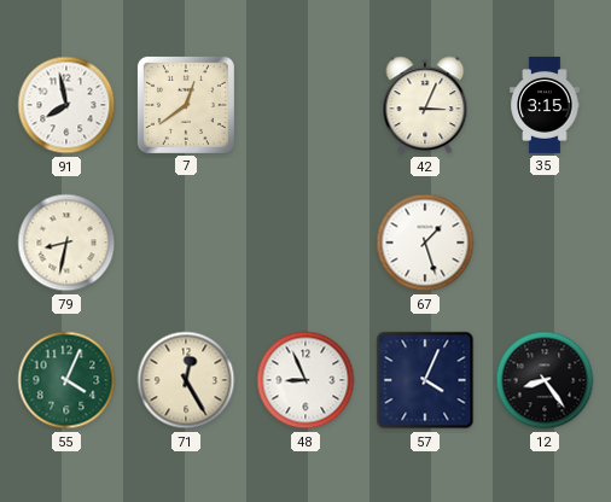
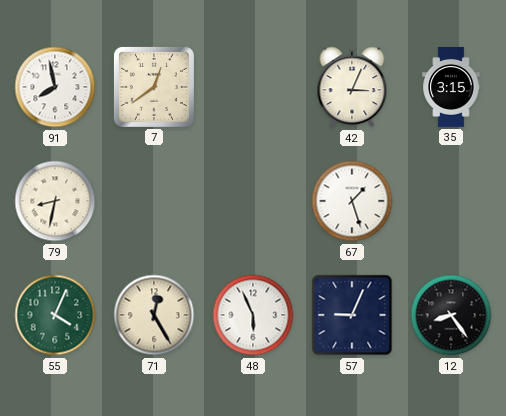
48: 8:56 -> 5:56 (253, 315)
57: 4:04 -> 9:04 (352, 315)
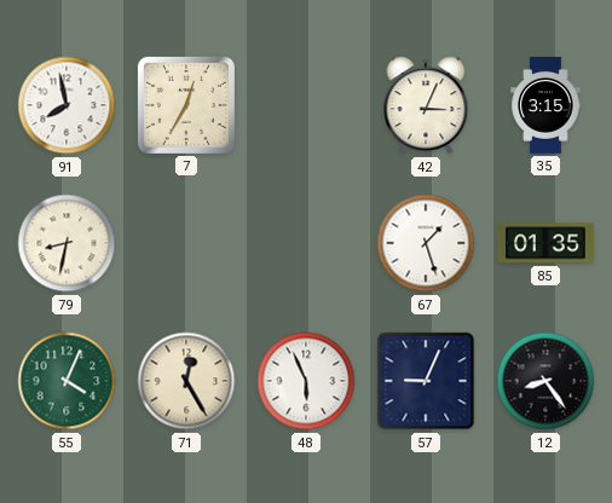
7: 12:39 -> 12:35 (186, 105)
85: none -> 01:35 (545, 243)
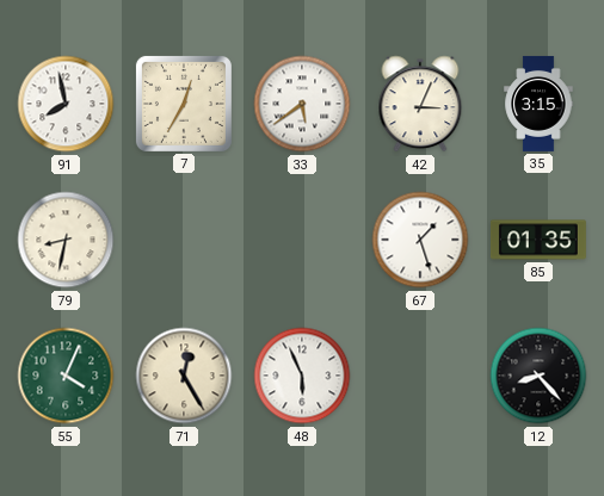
33: none -> 5:39 (302, 104)
57: 9:04 -> none (426, 381)
12: 8:24 -> 8:23 (538, 376)
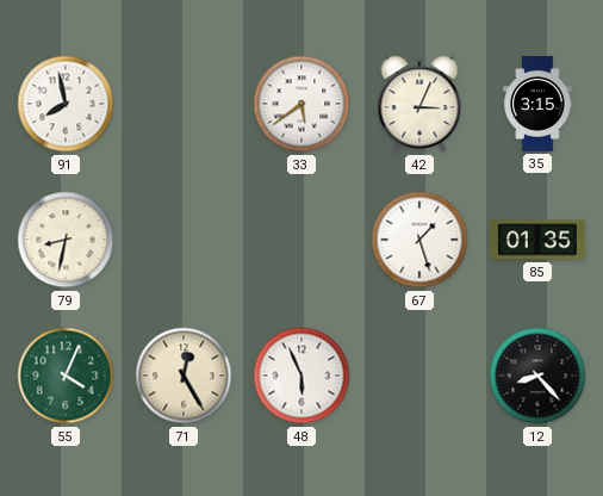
7: 12:35 -> none (184, 104)
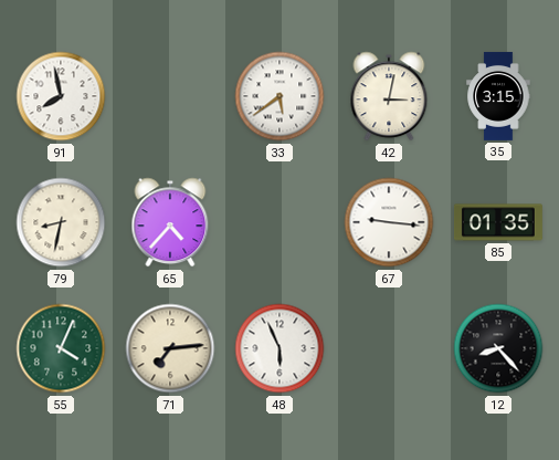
42: 3:04 -> 3:02 (389, 96)
65: none -> 4:37 (170, 222)
67: 1:27 -> 9:16 (389, 222)
71: 12:25 -> 7:14 (170, 348)
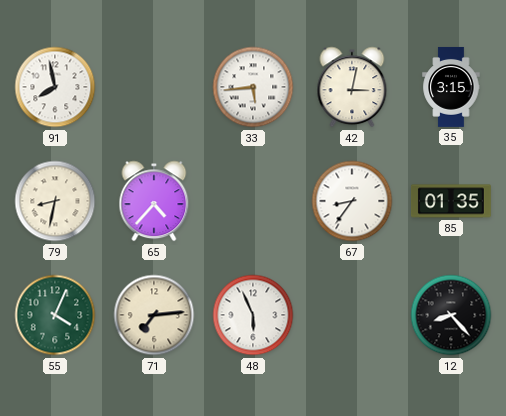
33: 5:39 -> 5:44 (253, 87)
67: 9:16 -> 8:36 (352, 201)
